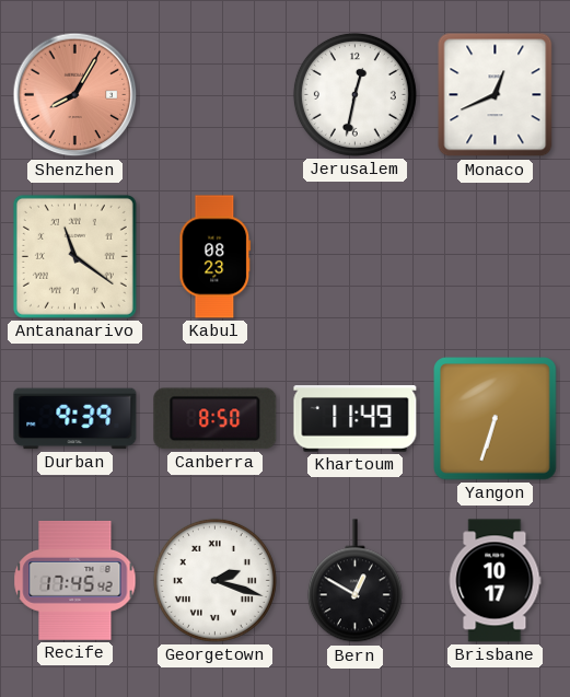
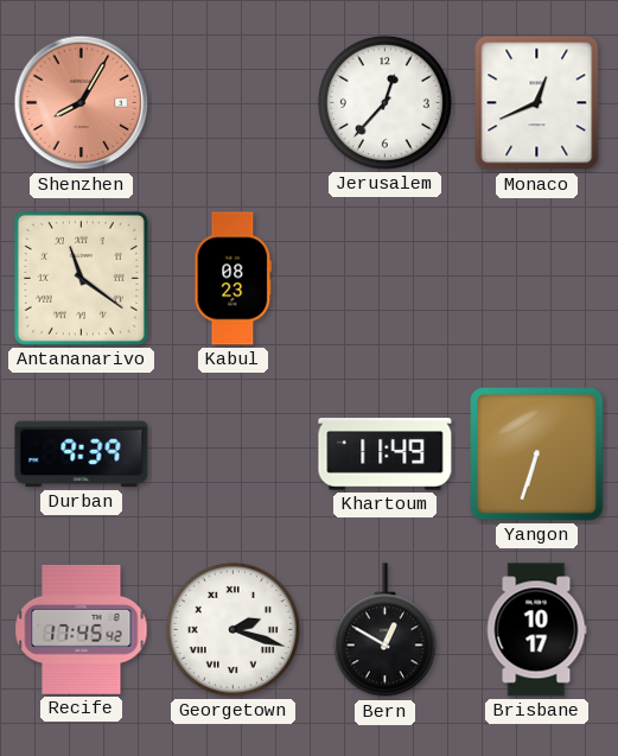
Jerusalem: 12:32 -> 12:37 (384, 102)
Canberra: 8:50 -> none (216, 419)
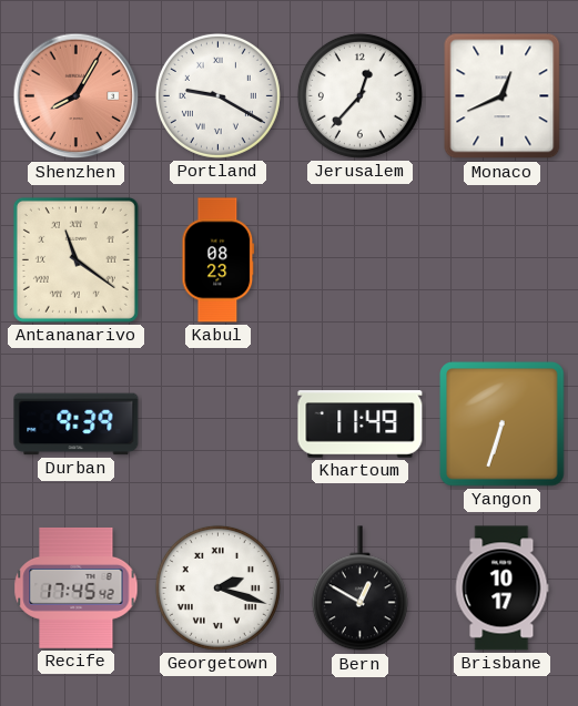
Portland: none -> 9:20 (217, 95)
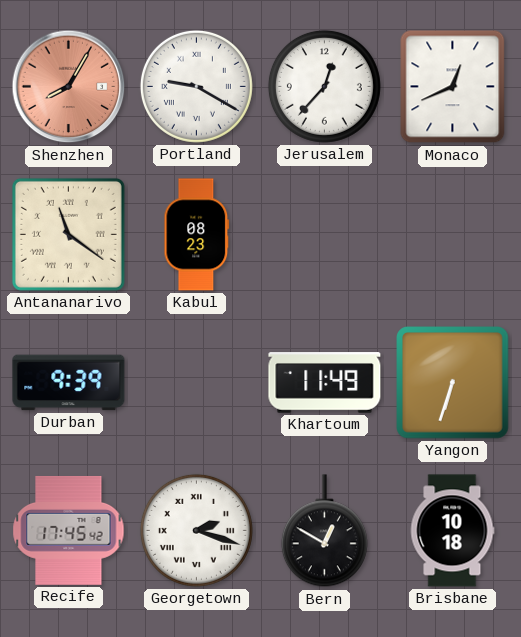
Brisbane: 10:17 -> 10:18 (452, 531)
